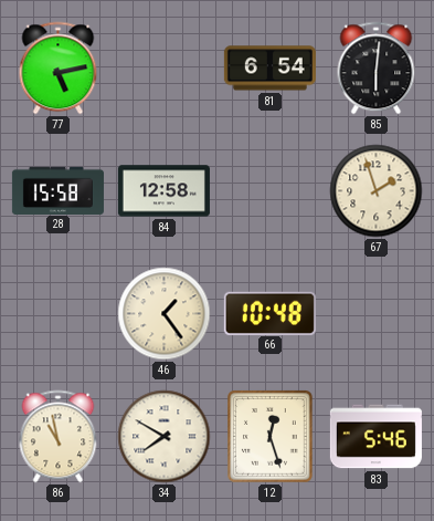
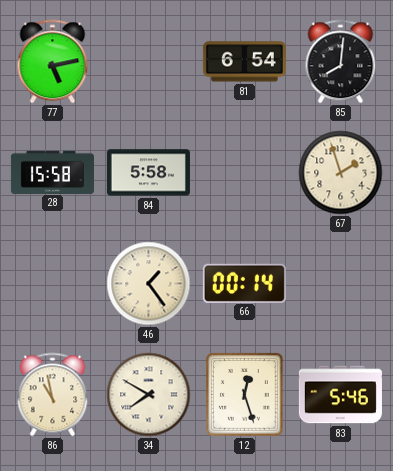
85: 6:01 -> 8:01 (341, 62)
84: 12:58 -> 5:58 (148, 173)
66: 10:48 -> 00:14 (244, 283)
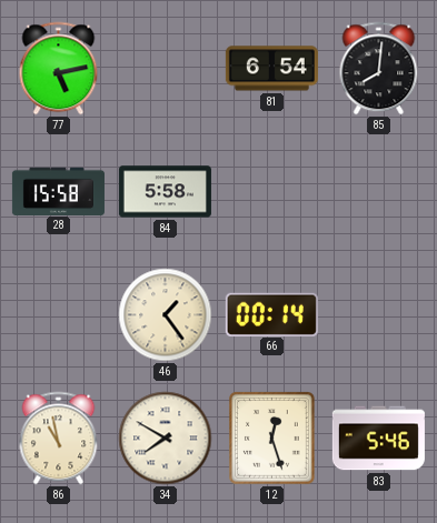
67: 1:57 -> none (341, 173)
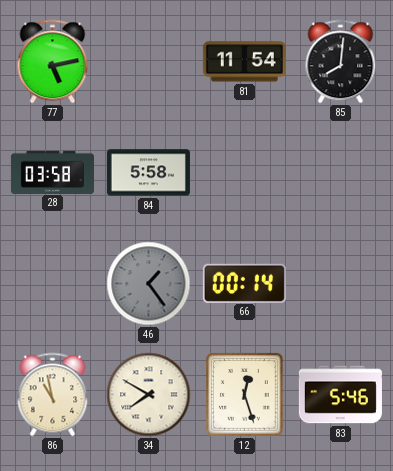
81: 6:54 -> 11:54 (244, 62)
28: 15:58 -> 03:58 (52, 172)
46 dial: cream -> grey (149, 284)
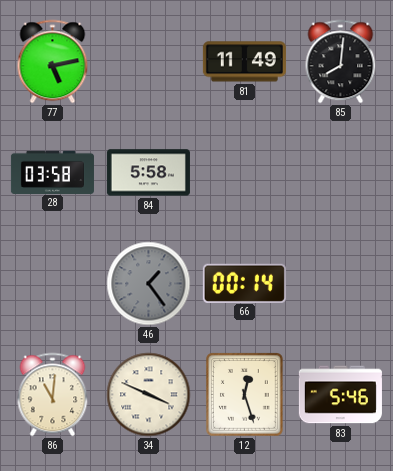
81: 11:54 -> 11:49 (244, 62)
86: 10:58 -> 11:01 (53, 395)
34: 7:50 -> 3:49 (149, 395)
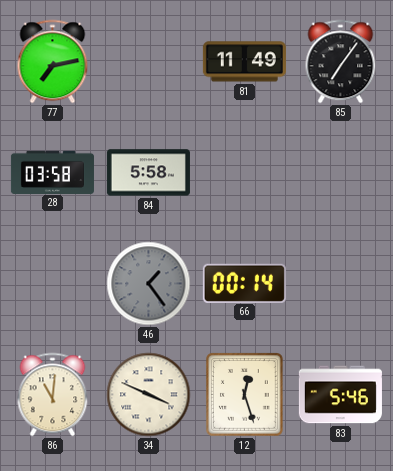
77: 5:13 -> 7:13 (53, 62)
85: 8:01 -> 7:06 (341, 62)
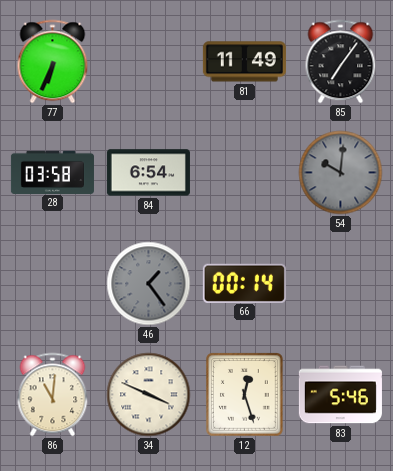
77: 7:13 -> 6:34 (53, 62)
84: 5:58 -> 6:54 (148, 173)
54: none -> 10:01 (341, 173)
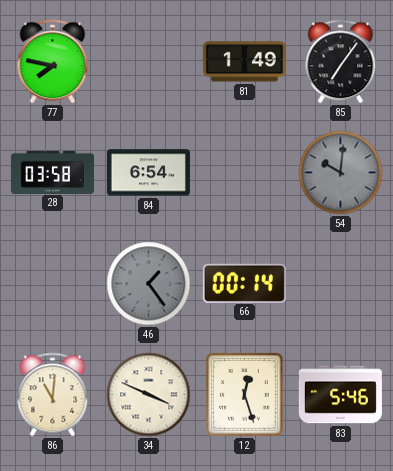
77: 6:34 -> 7:47 (53, 62)
81: 11:49 -> 1:49 (244, 62)
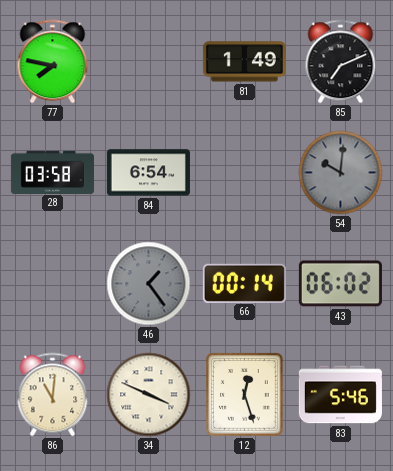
85: 7:06 -> 7:11 (341, 62)
43: none -> 06:02 (340, 284)
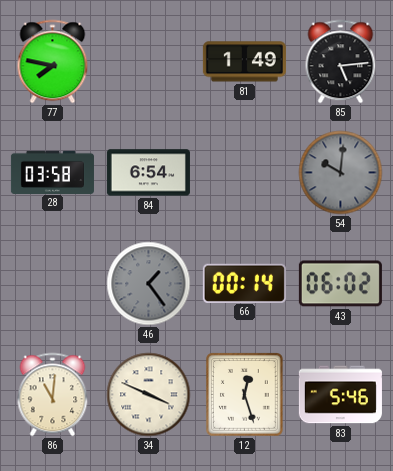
85: 7:11 -> 5:14 (341, 62)
